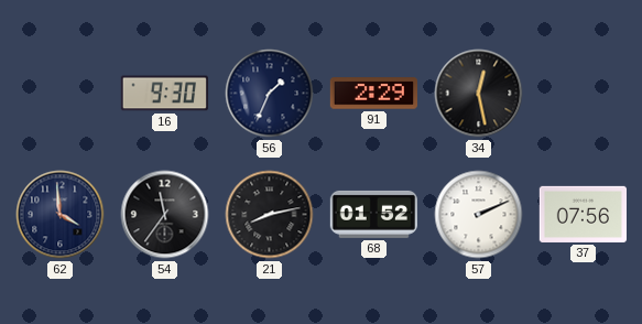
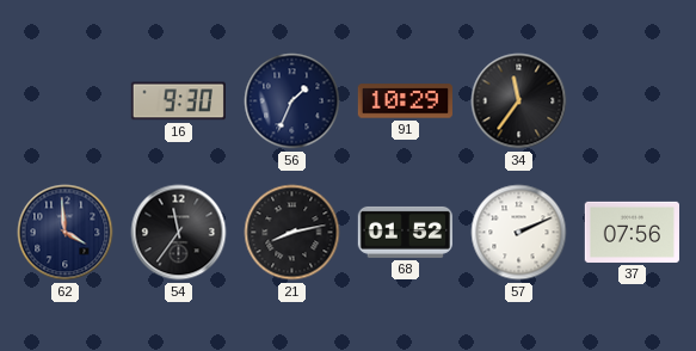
91: 2:29 -> 10:29 (405, 101)
34: 12:28 -> 11:36 (519, 101)
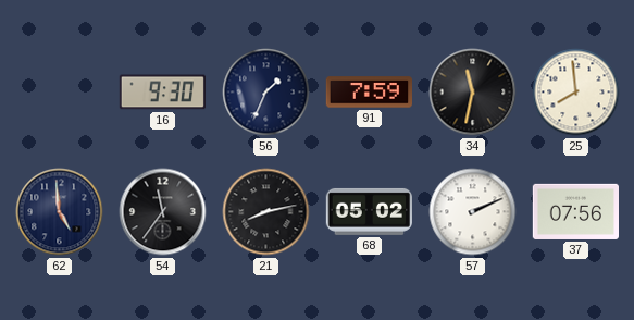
91: 10:29 -> 7:59 (369, 93)
34: 11:36 -> 11:32 (473, 93)
25: none -> 7:59 (576, 93)
62: 3:59 -> 4:59 (60, 212)
68: 01:52 -> 05:02 (369, 211)
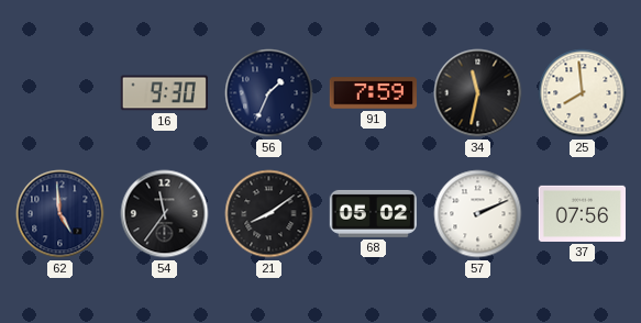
21: 8:13 -> 8:09 (269, 214)
